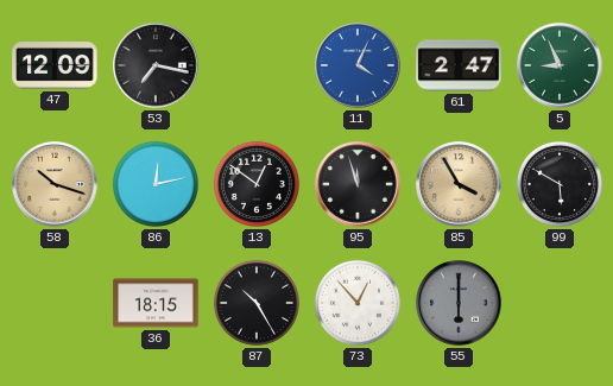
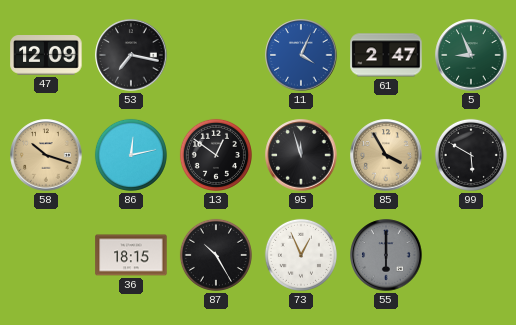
73: 12:53 -> 12:56 (301, 255)
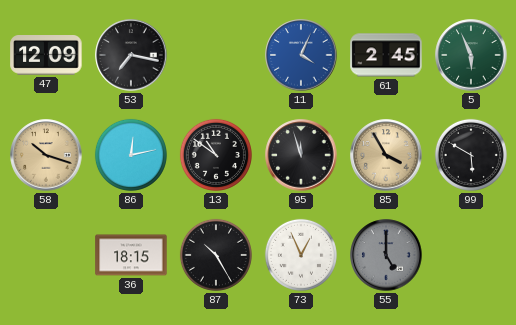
61: 2:47 -> 2:45 (386, 55)
5: 8:56 -> 5:56 (471, 55)
13: 12:51 -> 10:51 (216, 155)
55: 6:00 -> 5:00 (386, 255)
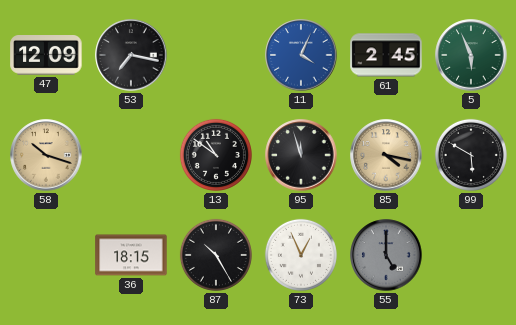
86: 12:13 -> none (131, 155)
85: 3:55 -> 4:17 (386, 155)
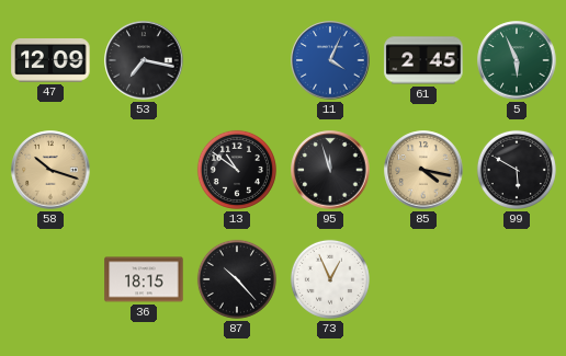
87: 10:25 -> 10:23 (237, 279)
55: 5:00 -> none (386, 255)
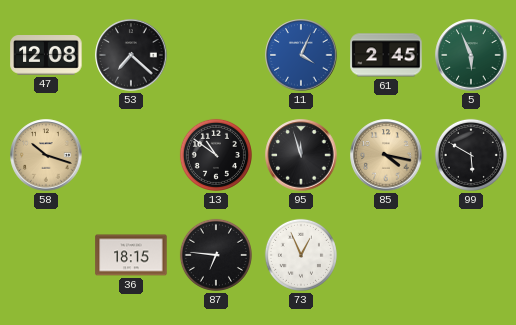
47: 12:09 -> 12:08 (46, 56)
53: 7:17 -> 7:22 (131, 55)
87: 10:23 -> 6:46 (216, 255)
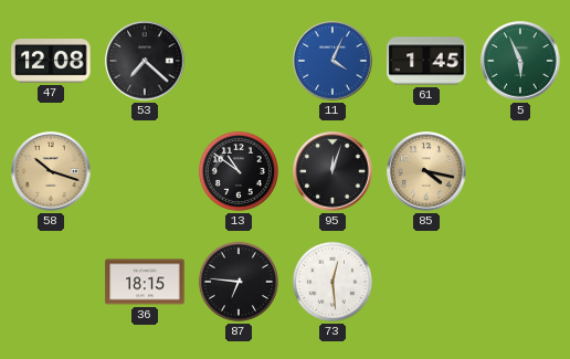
61: 2:45 -> 1:45 (426, 61)
95: 11:57 -> 12:03 (332, 171)
99: 5:50 -> none (471, 155)
73: 12:56 -> 12:29 (332, 282)
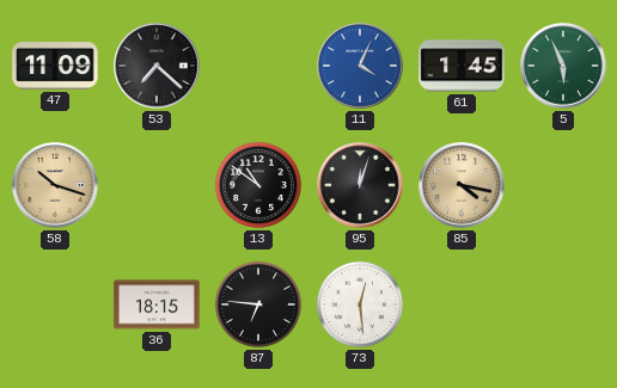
47: 12:08 -> 11:09 (55, 67)
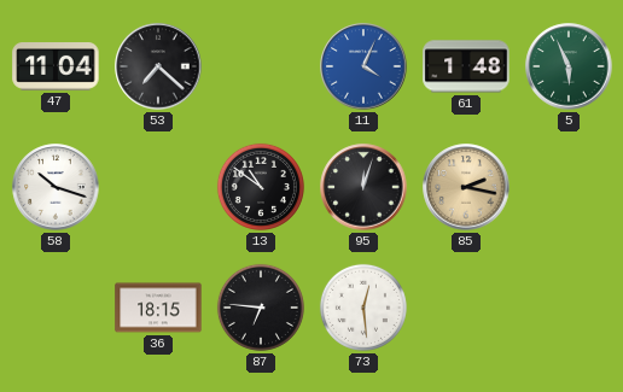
47: 11:09 -> 11:04 (56, 68)
61: 1:45 -> 1:48 (466, 66)
58 dial: champagne -> white (56, 187)
85: 4:17 -> 2:17 (466, 187)
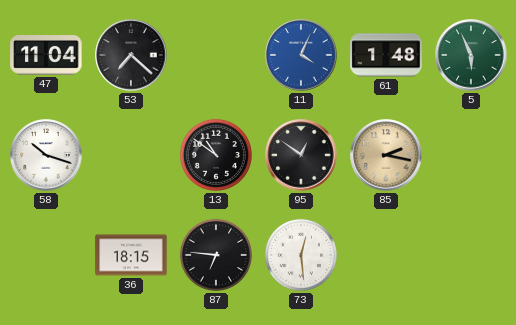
95: 12:03 -> 12:51 (301, 155)
